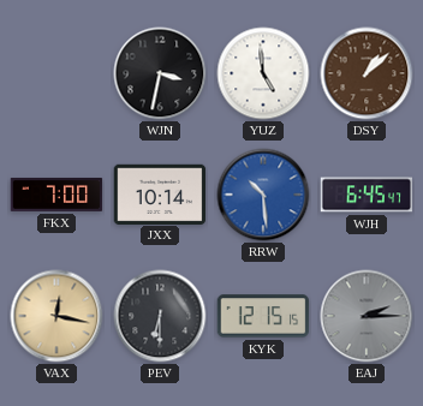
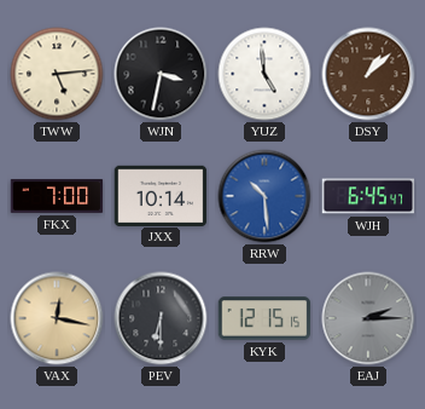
TWW: none -> 5:14 (57, 74)
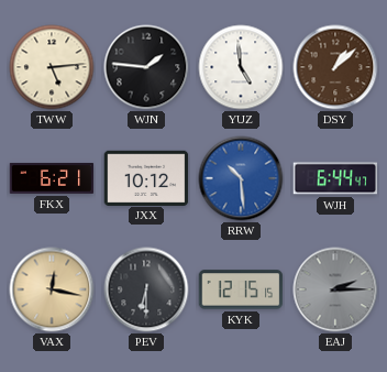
WJN: 3:32 -> 1:46 (146, 67)
FKX: 7:00 -> 6:21 (52, 178)
JXX: 10:14 -> 10:12 (146, 177)
WJH: 6:45 -> 6:44 (335, 178)
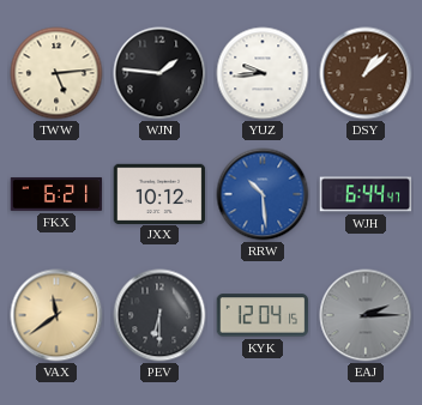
YUZ: 4:59 -> 9:44 (263, 73)
VAX: 12:17 -> 11:39 (56, 315)
KYK: 12:15 -> 12:04 (263, 315)
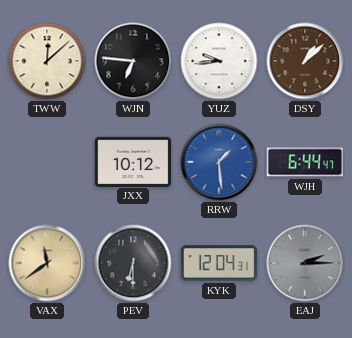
TWW: 5:14 -> 12:08 (47, 61)
WJN: 1:46 -> 6:46 (133, 61)
FKX: 6:21 -> none (56, 194)
RRW: 10:29 -> 1:29 (219, 162)
KYK: 12:04:15 -> 12:04:31 (219, 263)
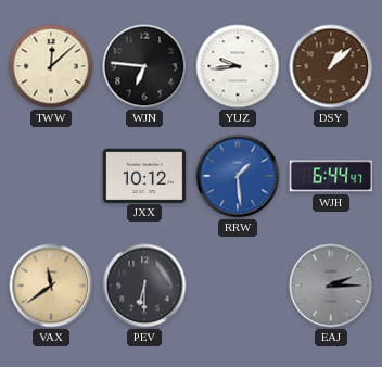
KYK: 12:04 -> none (219, 263)
